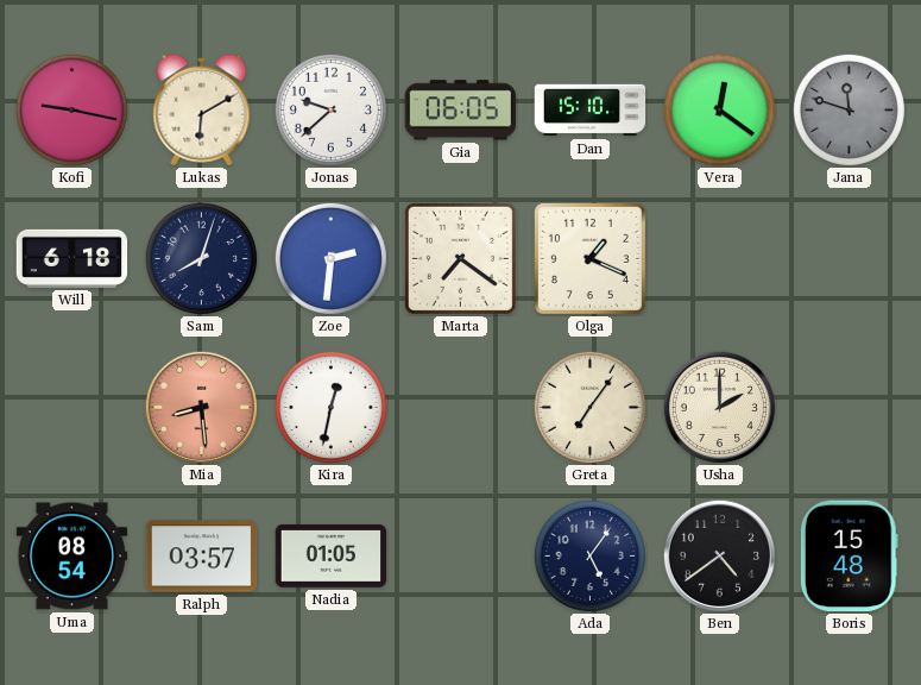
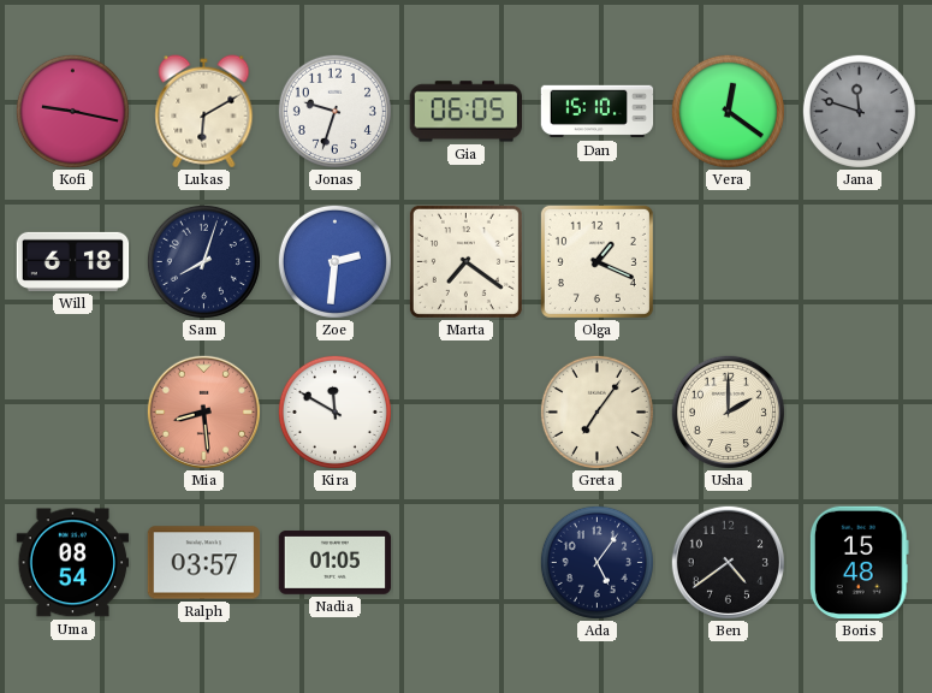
Jonas: 9:38 -> 9:33 (334, 111)
Kira: 12:32 -> 11:50 (334, 411)
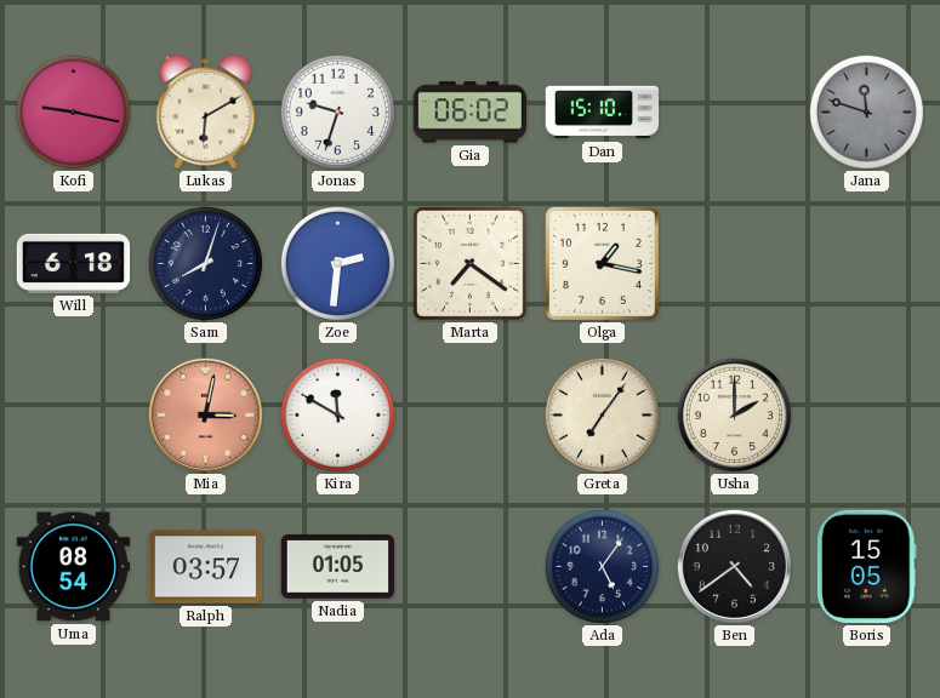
Gia: 06:05 -> 06:02 (469, 113)
Vera: 12:21 -> none (728, 111)
Olga: 1:19 -> 1:17 (602, 263)
Mia: 8:29 -> 3:02 (205, 414)
Boris: 15:48 -> 15:05 (866, 567)
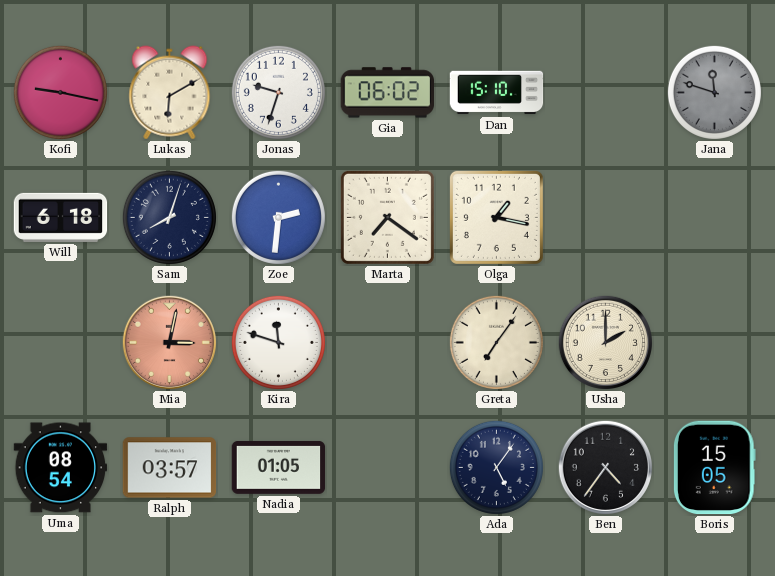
Kira: 11:50 -> 11:48 (278, 342)
Ben: 4:39 -> 4:36 (605, 467)
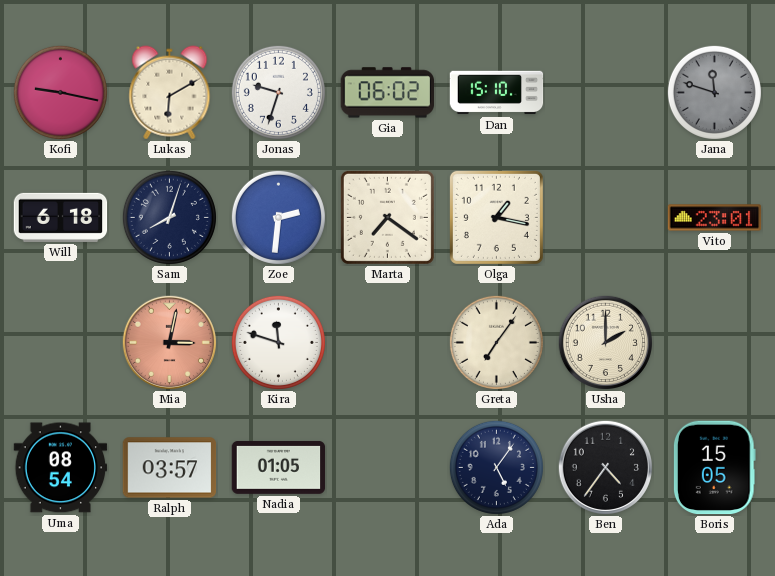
Vito: none -> 23:01 (715, 218)
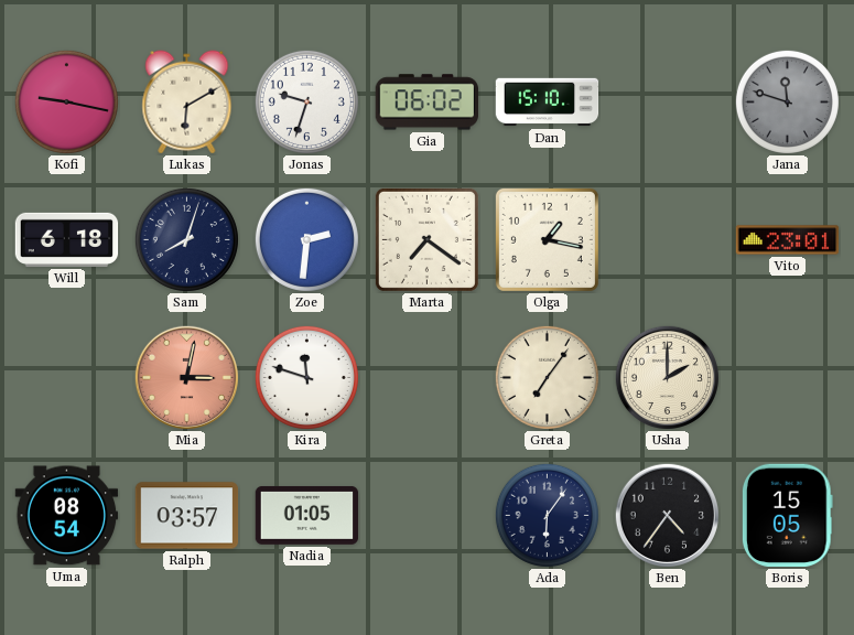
Ada: 5:06 -> 6:06 (547, 515)
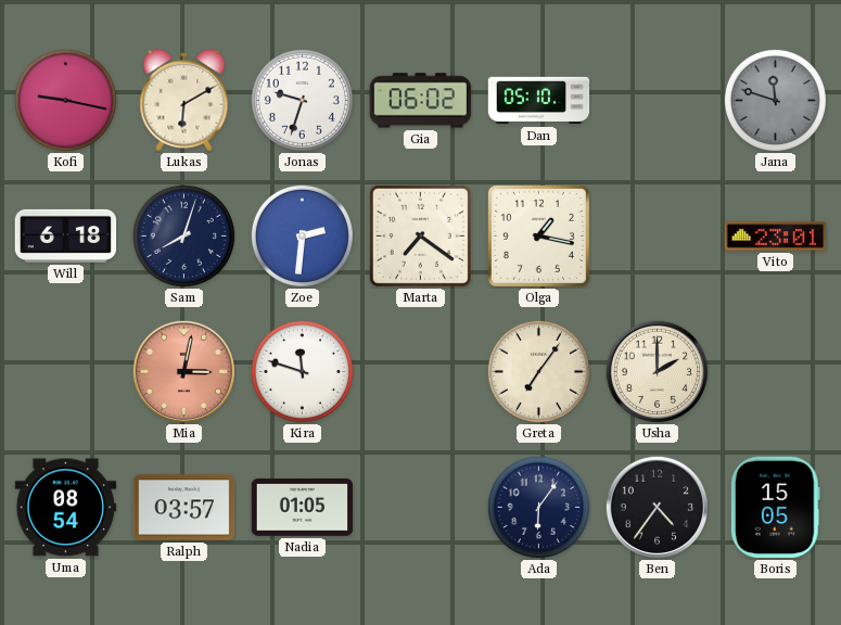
Dan: 15:10 -> 05:10 (539, 101)
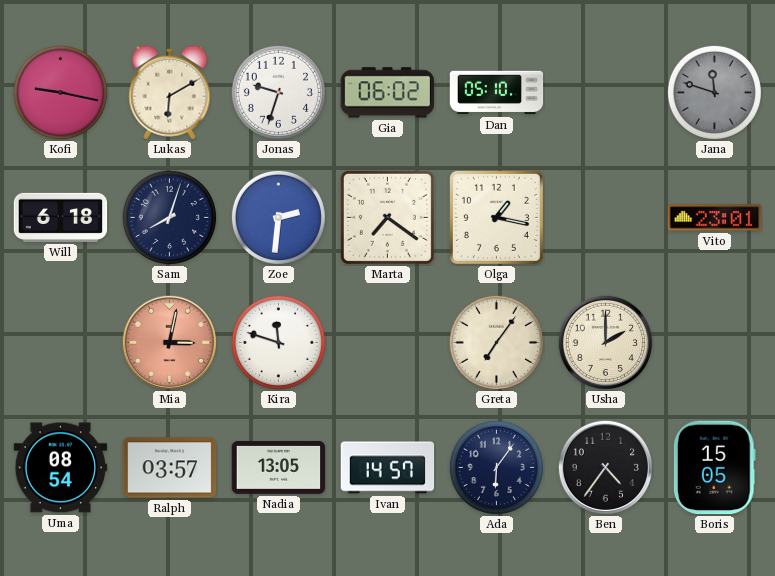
Nadia: 01:05 -> 13:05 (279, 467)
Ivan: none -> 14:57 (388, 468)
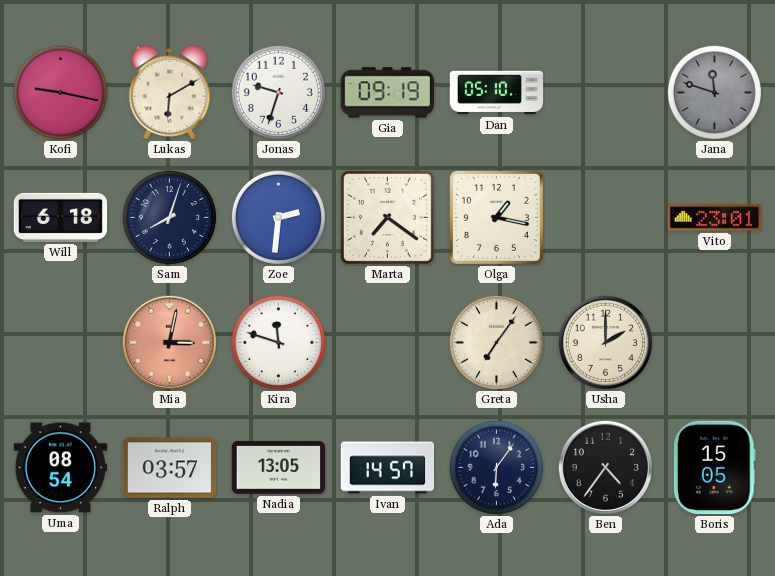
Gia: 06:02 -> 09:19 (387, 93)
